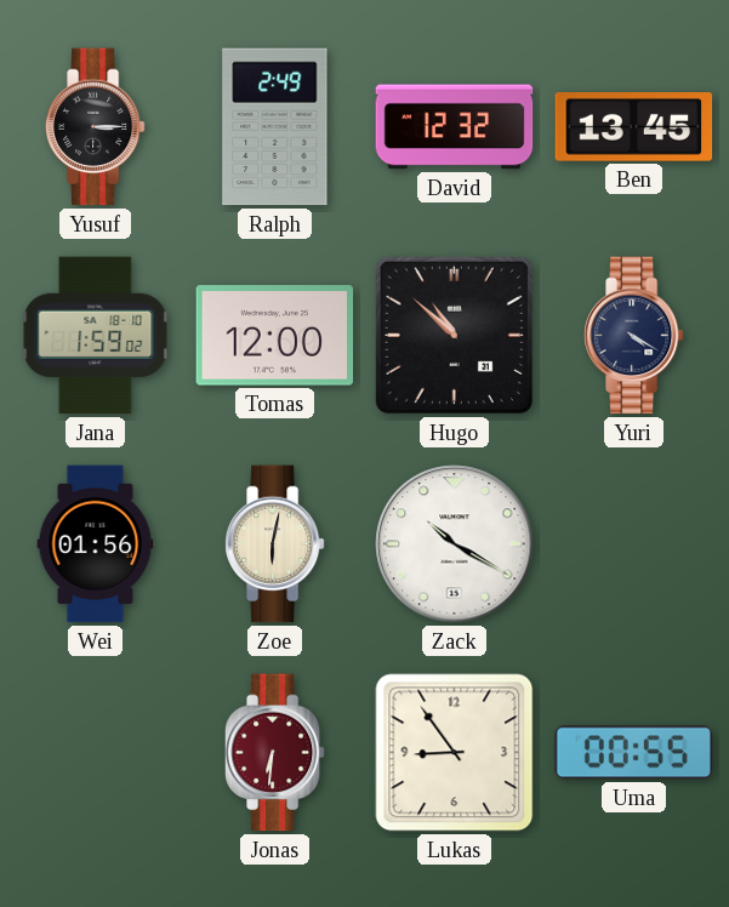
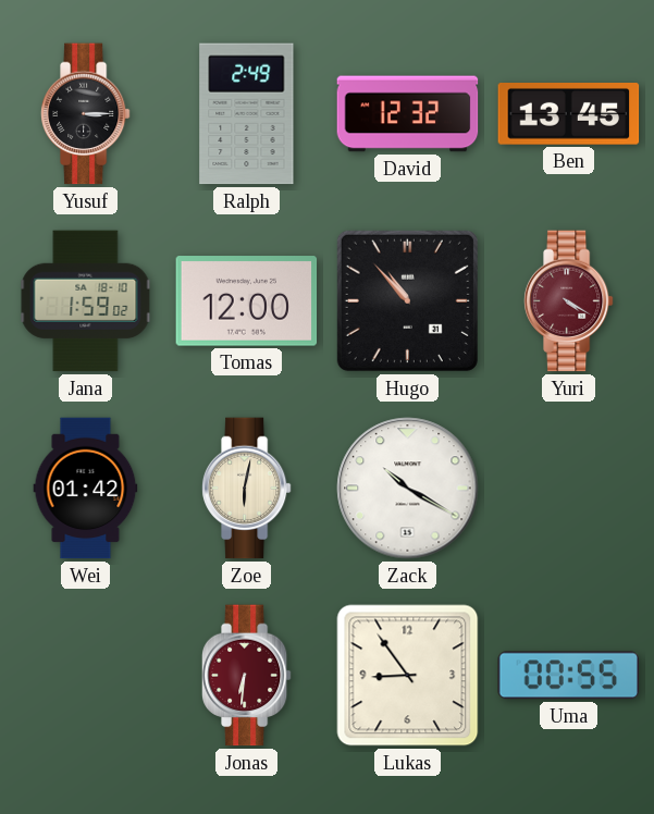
Hugo: 10:52 -> 10:53 (407, 300)
Yuri dial: navy -> burgundy (568, 301)
Wei: 01:56 -> 01:42 (86, 489)
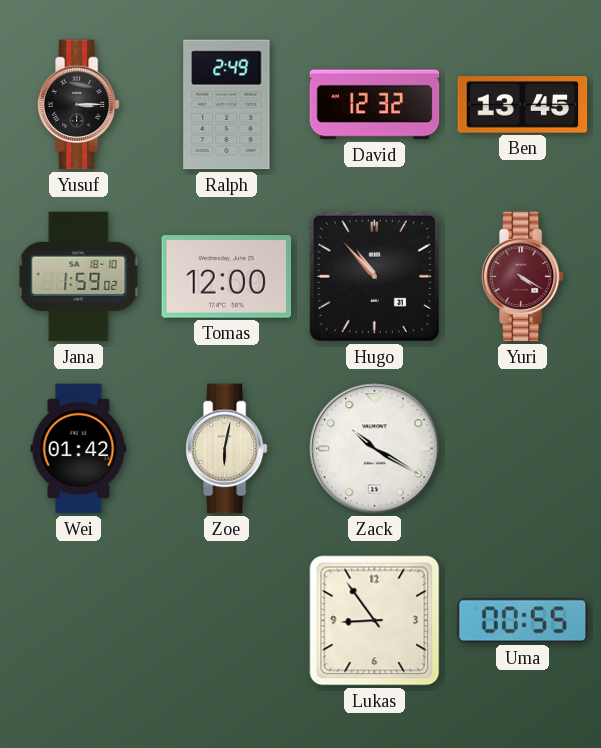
Jonas: 6:31 -> none (246, 676)
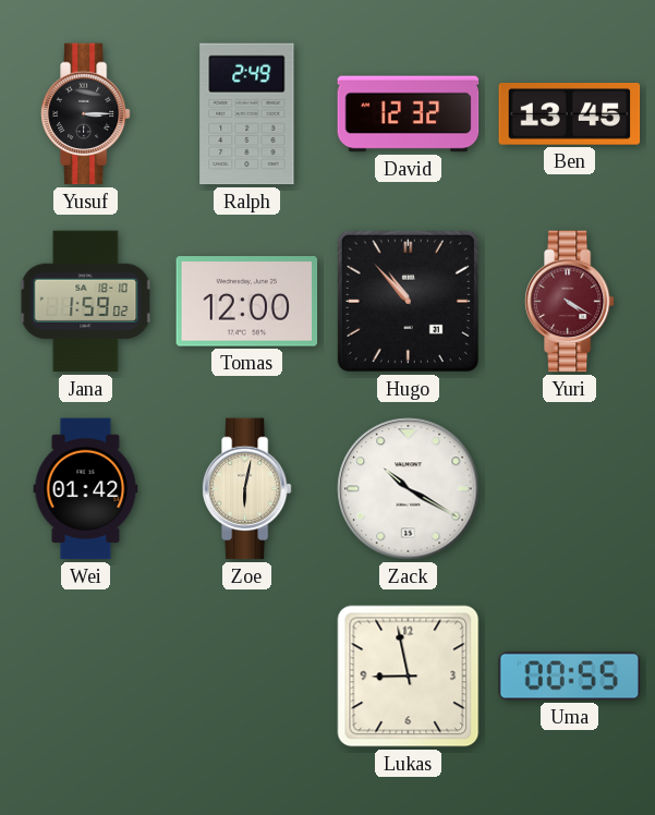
Lukas: 8:54 -> 8:58 (409, 677)
